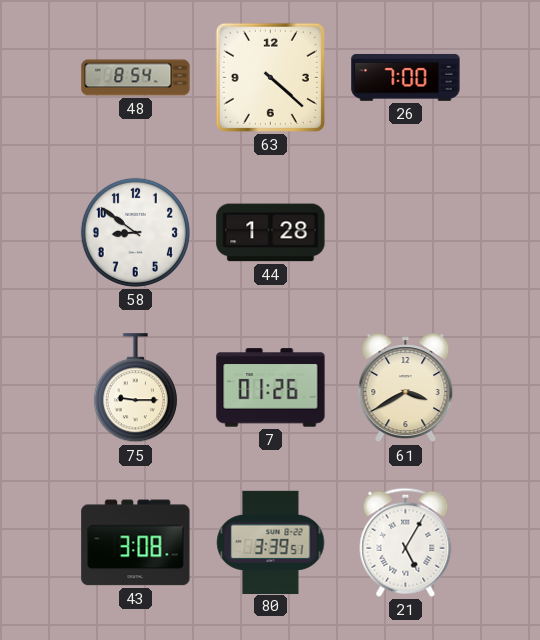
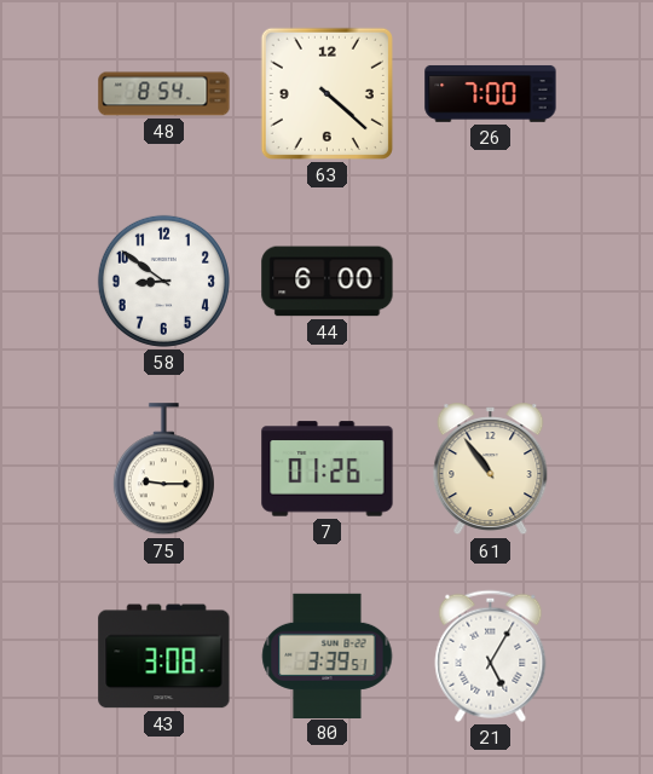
44: 1:28 -> 6:00 (328, 282)
61: 3:40 -> 10:54 (491, 469)
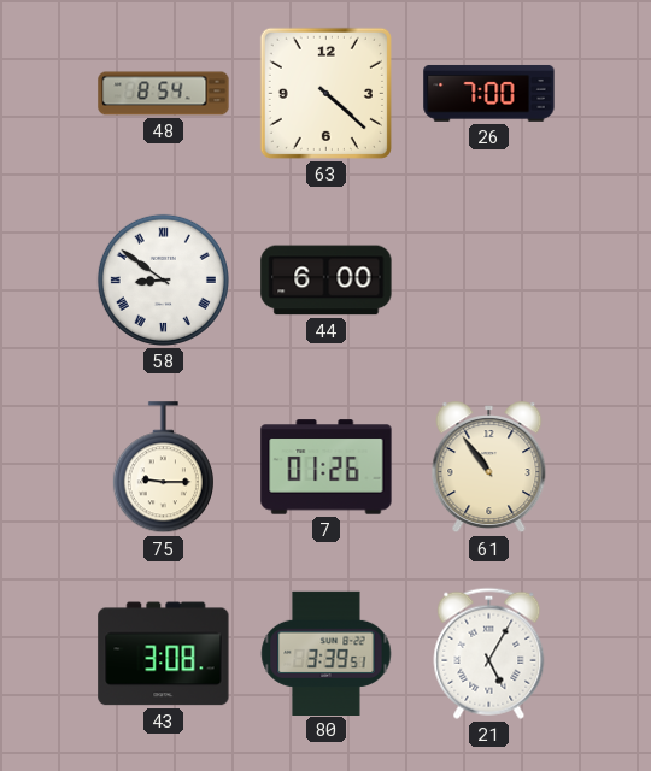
58 numerals: Arabic -> Roman (163, 279)
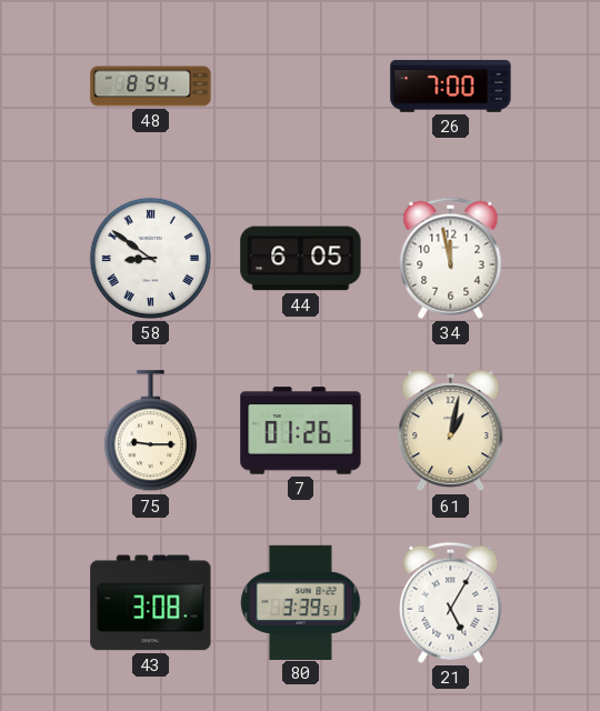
63: 4:22 -> none (325, 93)
44: 6:00 -> 6:05 (301, 259)
34: none -> 11:58 (451, 258)
61: 10:54 -> 1:02 (451, 431)
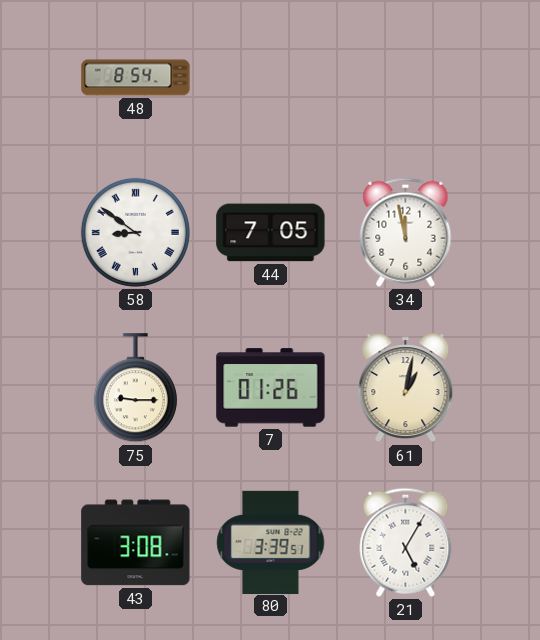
26: 7:00 -> none (451, 86)
44: 6:05 -> 7:05 (271, 233)
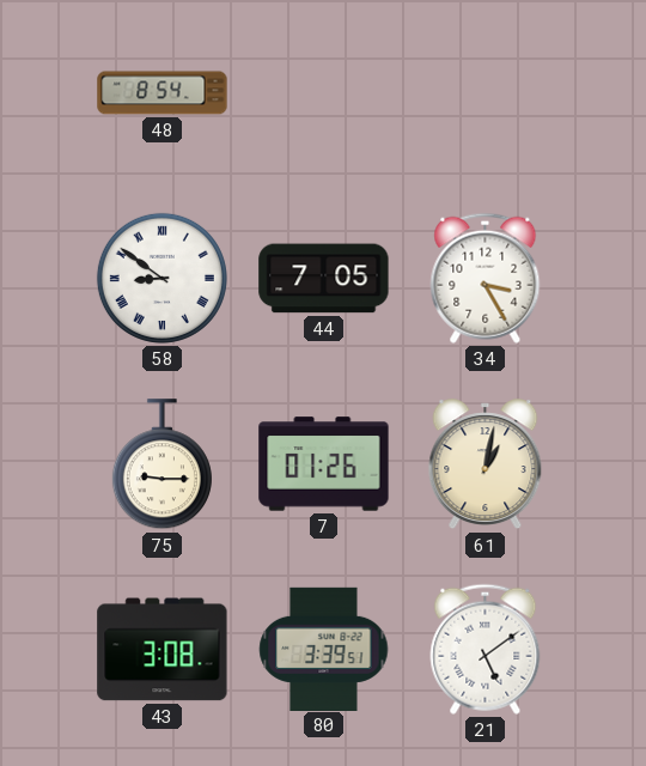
34: 11:58 -> 3:25 (486, 278)
21: 5:05 -> 5:09 (486, 649)
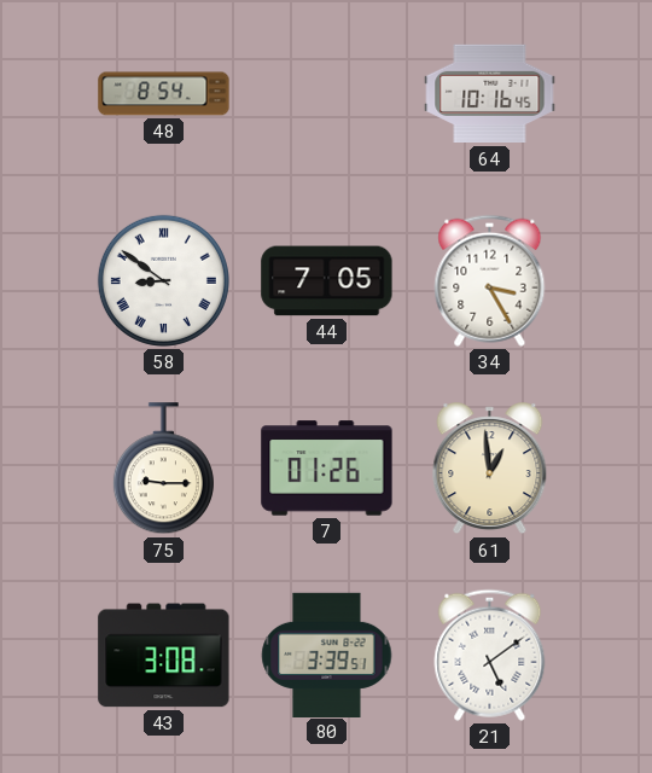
64: none -> 10:16 (490, 94)
61: 1:02 -> 12:59 (490, 469)
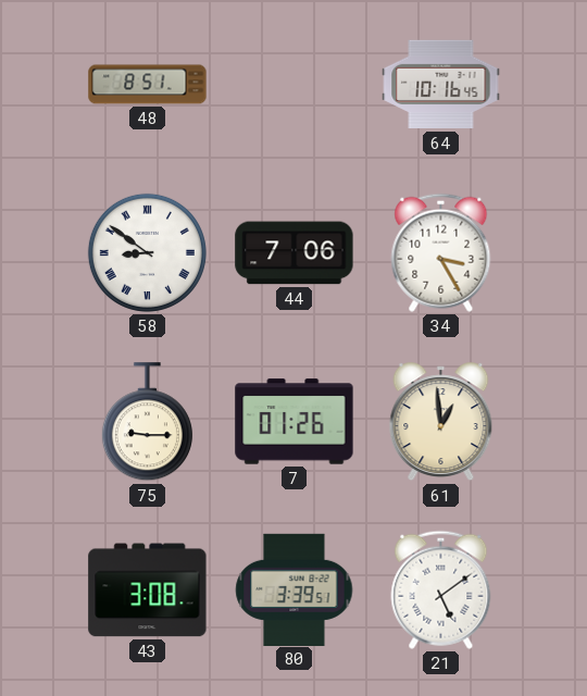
48: 8:54 -> 8:51 (148, 85)
44: 7:05 -> 7:06 (295, 253)
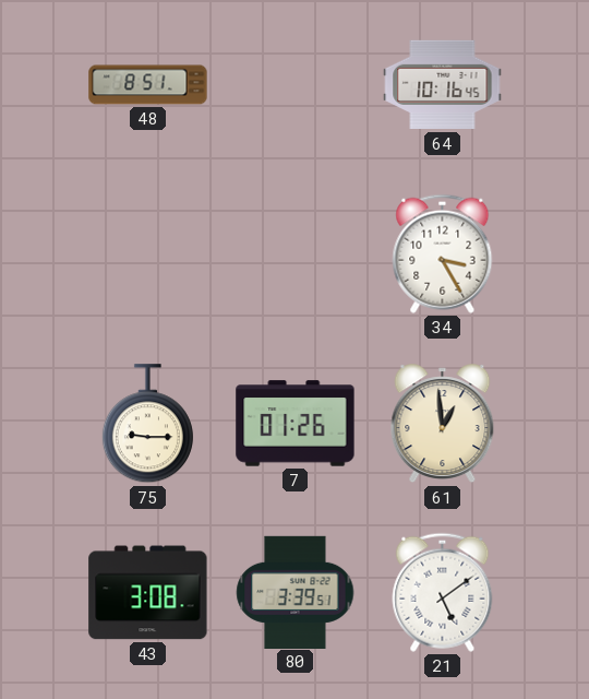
58: 8:51 -> none (147, 252)
44: 7:06 -> none (295, 253)
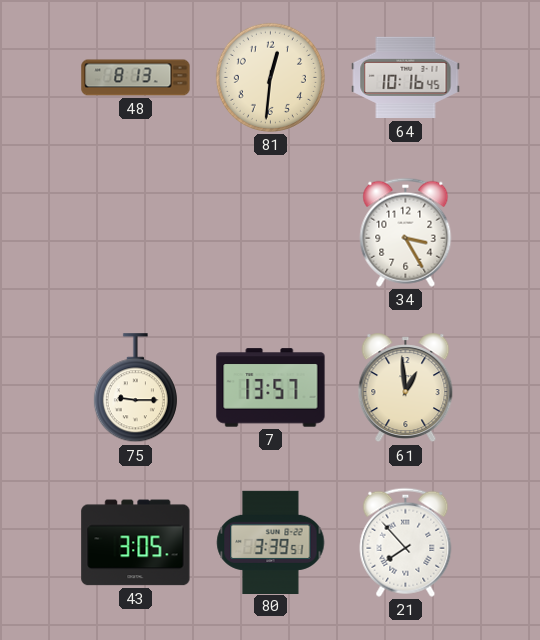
48: 8:51 -> 8:13 (136, 78)
81: none -> 12:31 (270, 77)
7: 01:26 -> 13:57 (271, 388)
43: 3:08 -> 3:05 (136, 543)
21: 5:09 -> 7:53 (406, 542)
